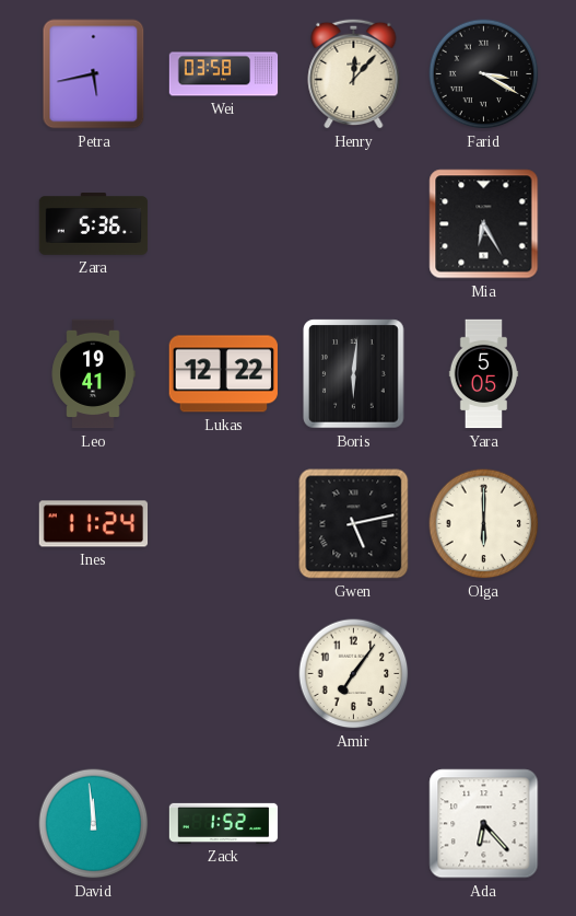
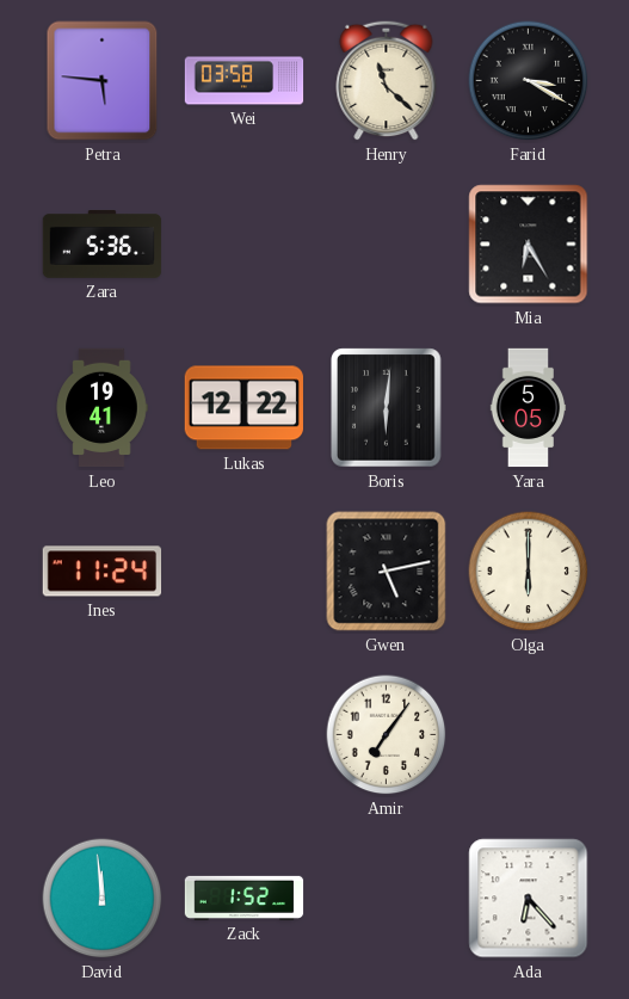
Petra: 5:43 -> 5:46 (103, 81)
Henry: 12:07 -> 11:22 (387, 80)
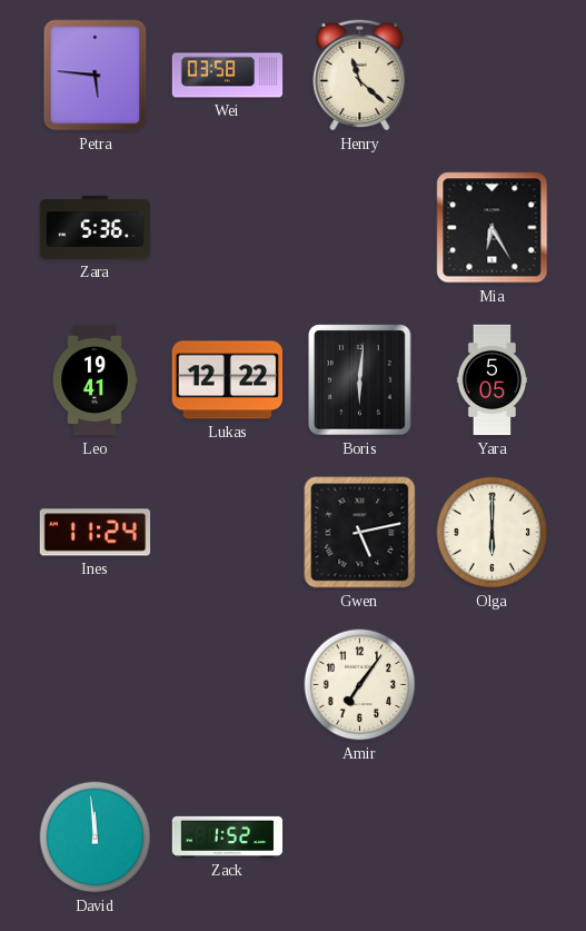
Farid: 3:20 -> none (529, 81)
Ada: 6:23 -> none (529, 899)
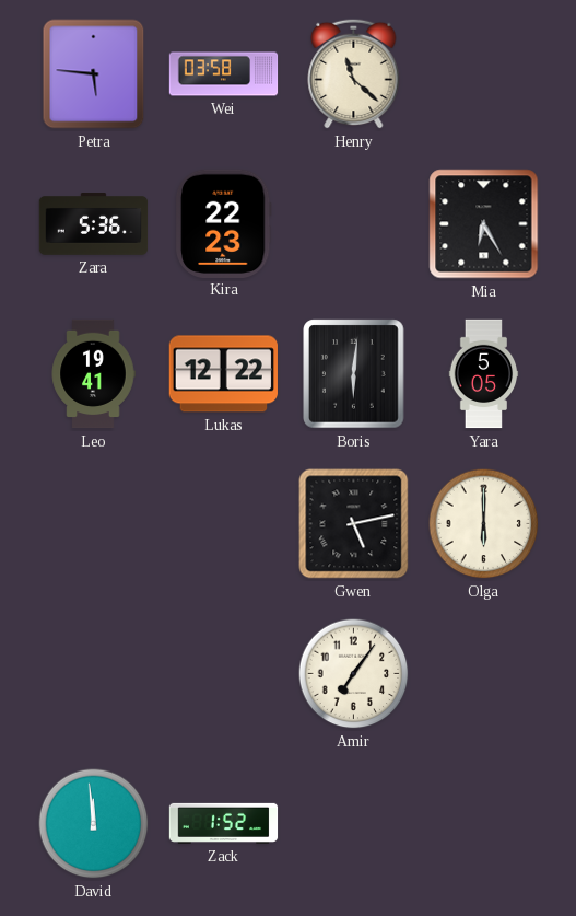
Kira: none -> 22:23 (223, 223)
Ines: 11:24 -> none (96, 533)
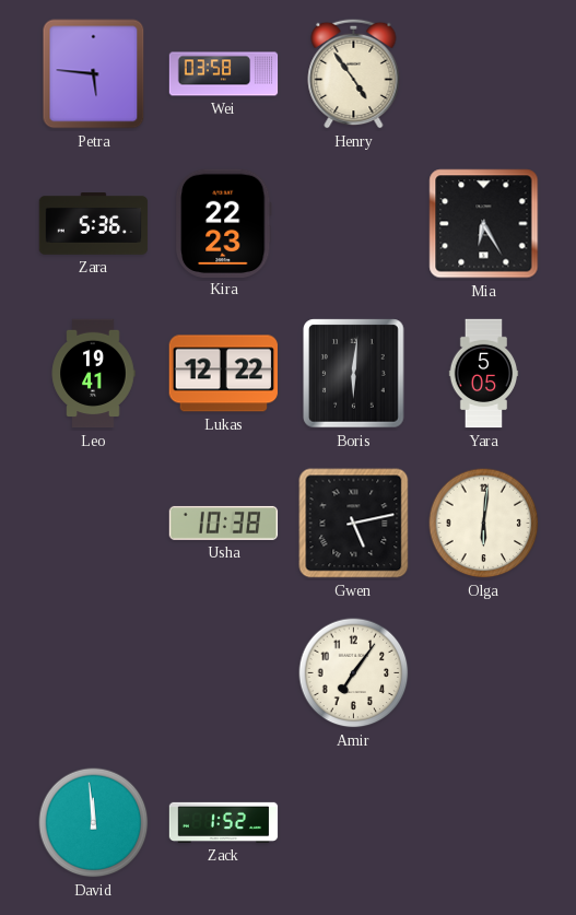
Henry: 11:22 -> 4:54 (354, 73)
Usha: none -> 10:38 (224, 523)
Olga: 6:00 -> 6:01 (484, 524)
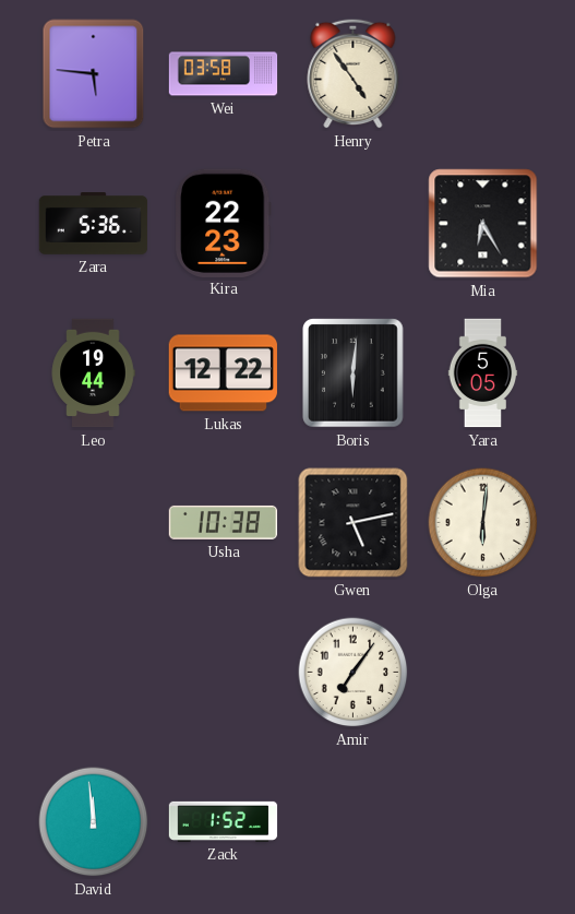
Leo: 19:41 -> 19:44 (93, 373)
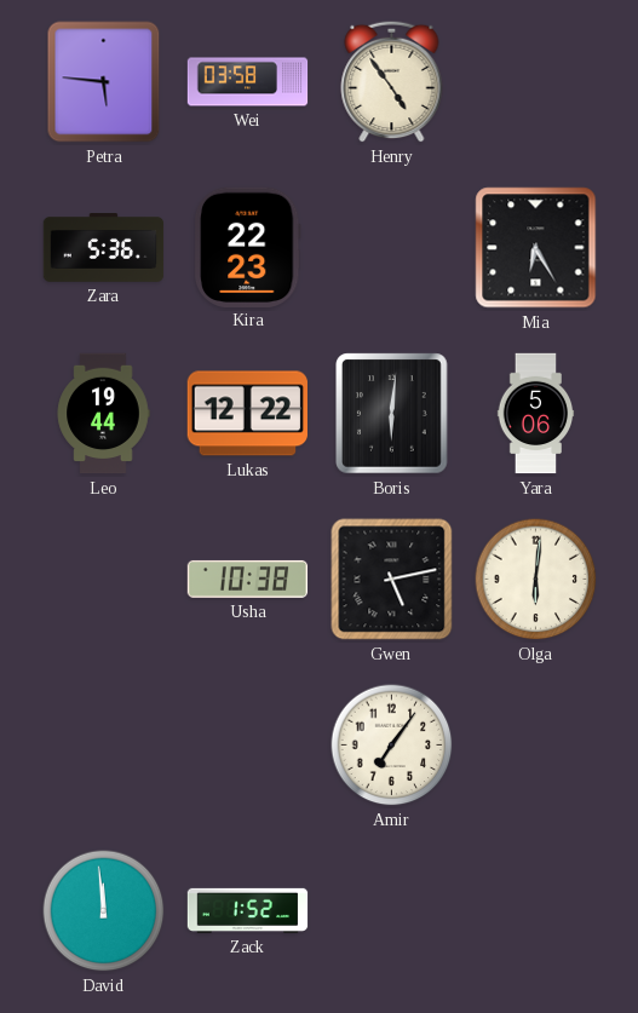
Yara: 5:05 -> 5:06 (536, 414)
